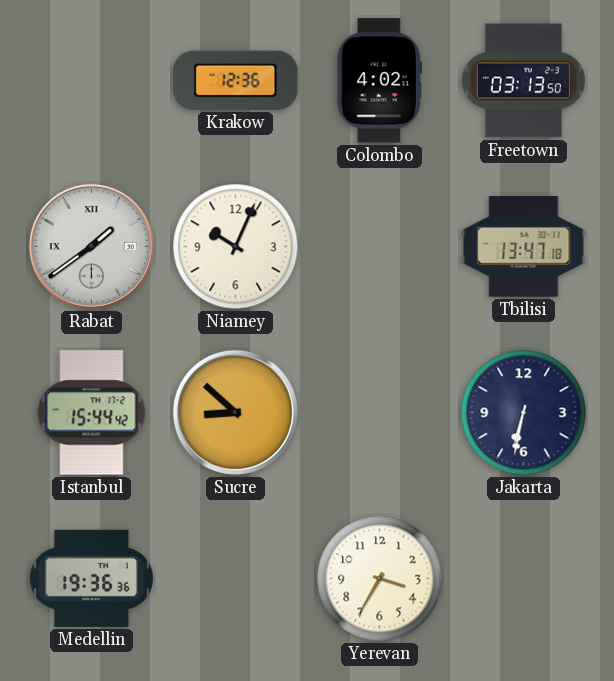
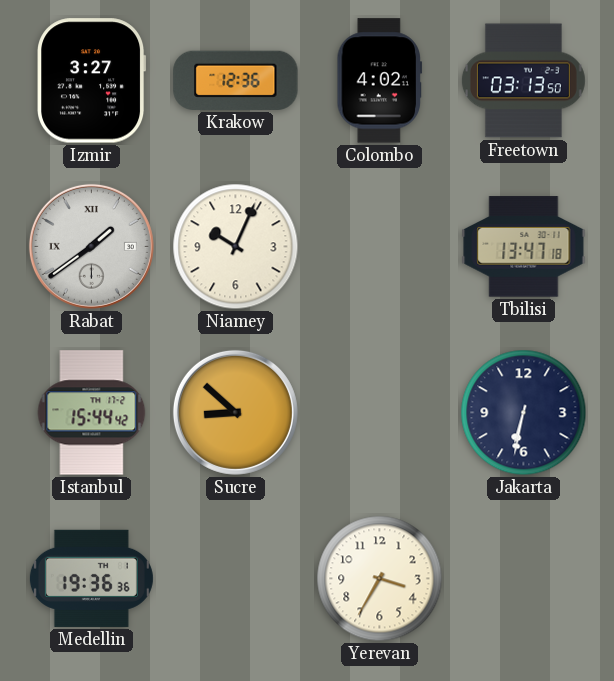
Izmir: none -> 3:27 (92, 81)
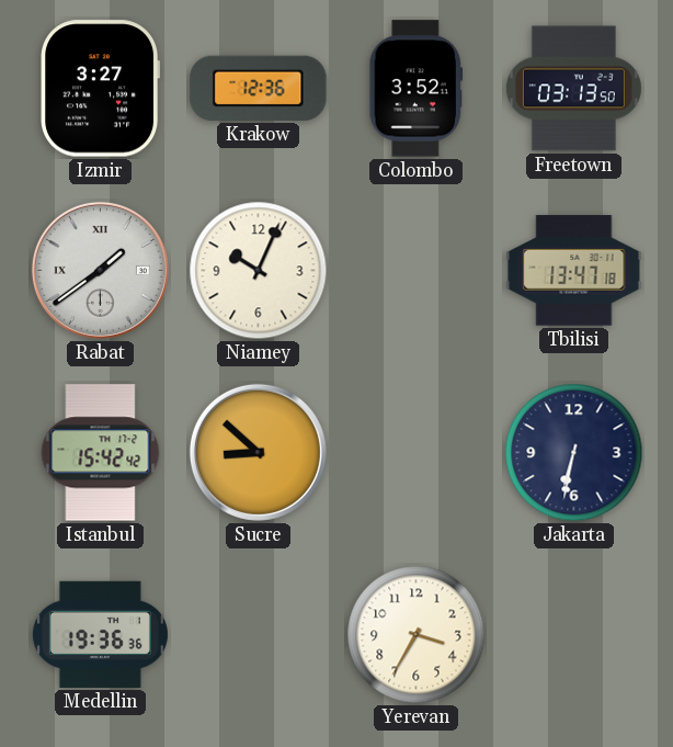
Colombo: 4:02 -> 3:52 (417, 89)
Istanbul: 15:44 -> 15:42 (101, 453)
